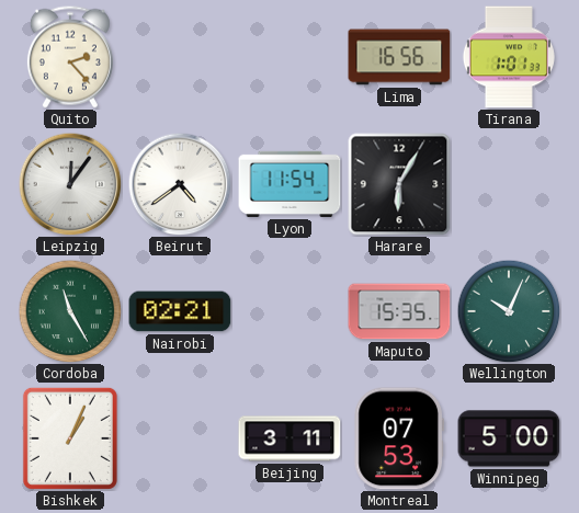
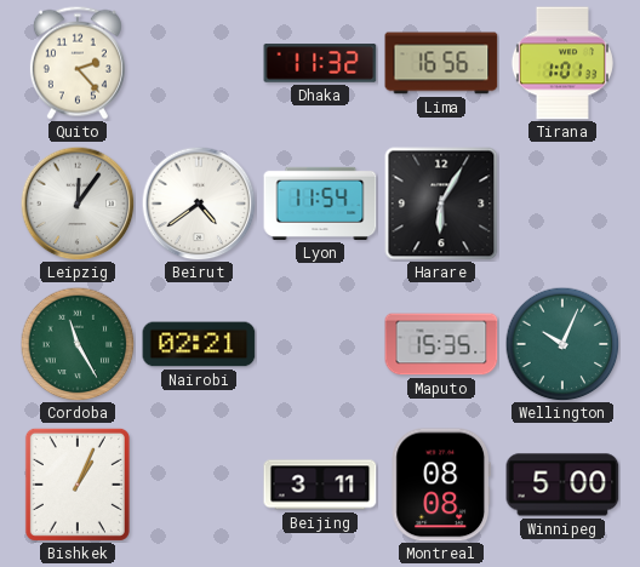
Dhaka: none -> 11:32 (320, 63)
Montreal: 07:53 -> 08:08 (440, 485)
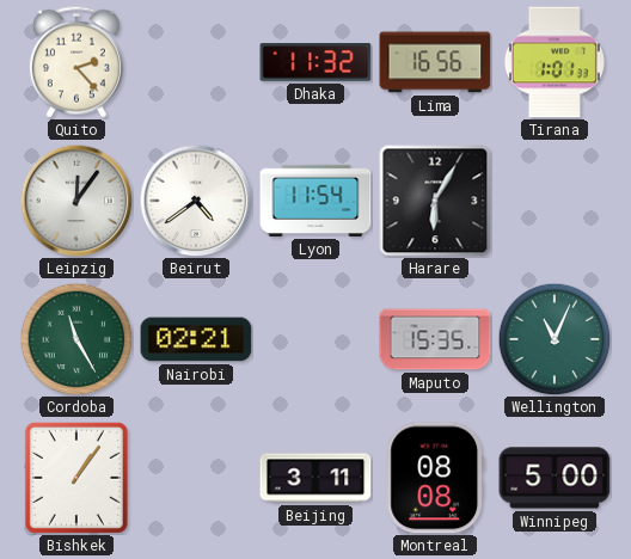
Wellington: 10:04 -> 11:04 (555, 339)
Bishkek: 1:04 -> 1:06 (76, 478)
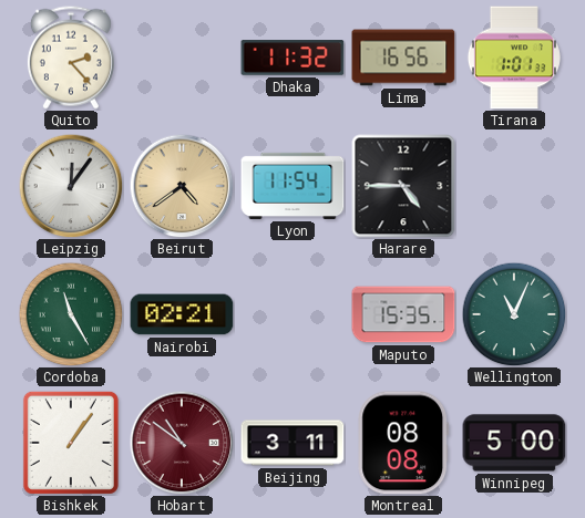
Beirut dial: white -> champagne (182, 186)
Harare: 6:05 -> 4:45 (403, 186)
Hobart: none -> 10:51 (182, 443)
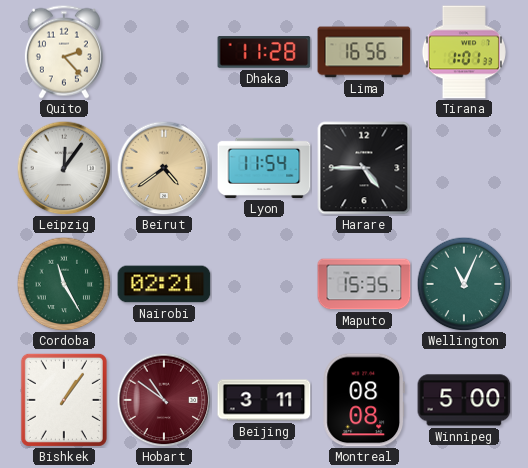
Dhaka: 11:32 -> 11:28 (264, 52)
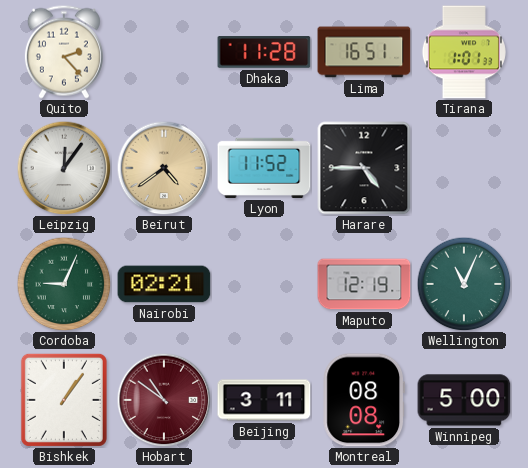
Lima: 16:56 -> 16:51 (364, 52)
Lyon: 11:54 -> 11:52 (264, 168)
Cordoba: 11:25 -> 9:04 (64, 284)
Maputo: 15:35 -> 12:19 (364, 284)
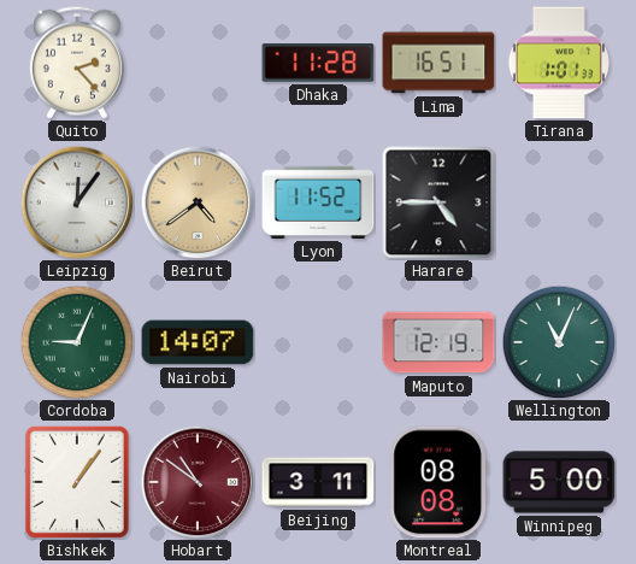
Nairobi: 02:21 -> 14:07 (198, 342)
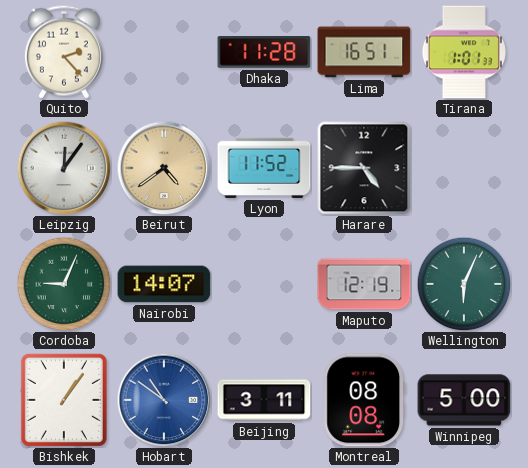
Wellington: 11:04 -> 6:04 (464, 284)
Hobart dial: burgundy -> blue (164, 400)
